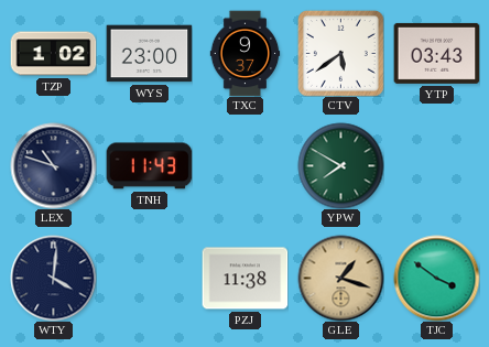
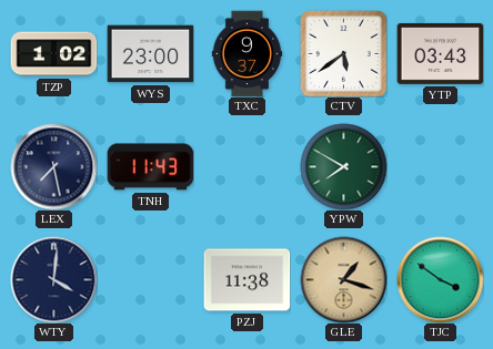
LEX: 10:48 -> 7:28 (53, 166)
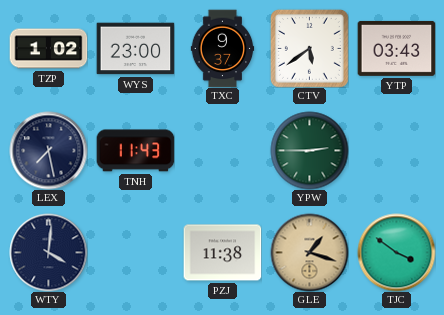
YPW: 7:50 -> 2:45 (309, 150)
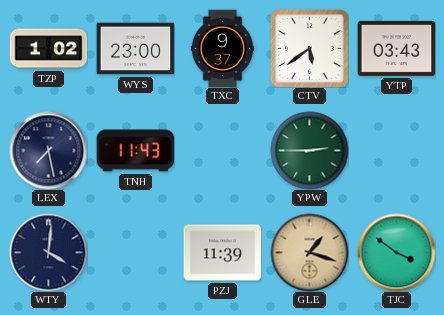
PZJ: 11:38 -> 11:39 (222, 253)
